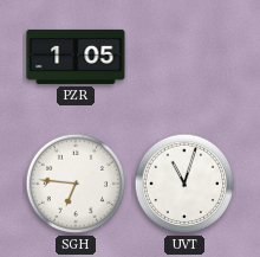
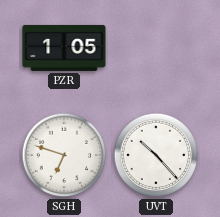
SGH: 6:46 -> 6:48 (64, 155)
UVT: 11:03 -> 10:23 (156, 155)
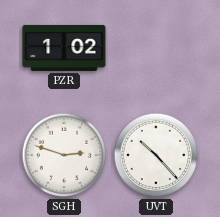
PZR: 1:05 -> 1:02 (64, 48)
SGH: 6:48 -> 2:48 (64, 155)
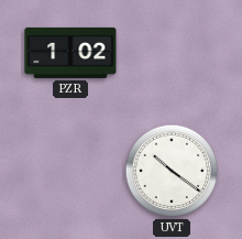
SGH: 2:48 -> none (64, 155)
UVT: 10:23 -> 10:21 (172, 171)
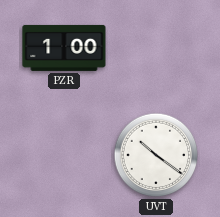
PZR: 1:02 -> 1:00 (64, 48)
